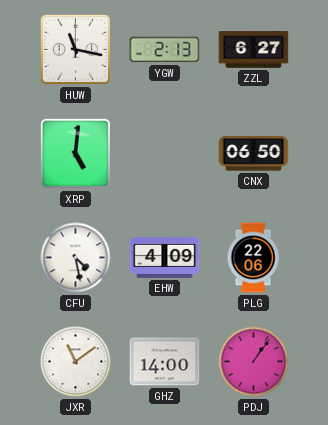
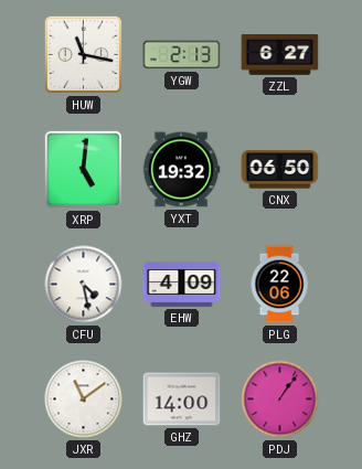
YXT: none -> 19:32 (181, 170)
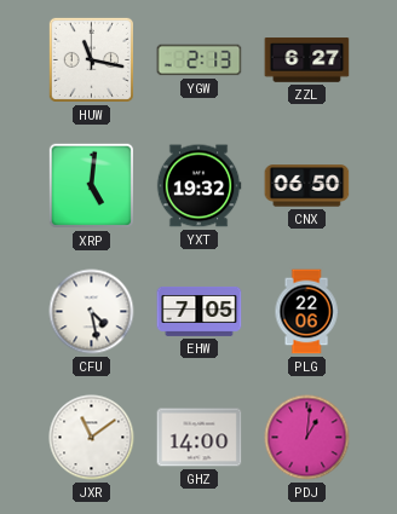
EHW: 4:09 -> 7:05 (200, 311)
PDJ: 1:06 -> 1:01 (307, 438)
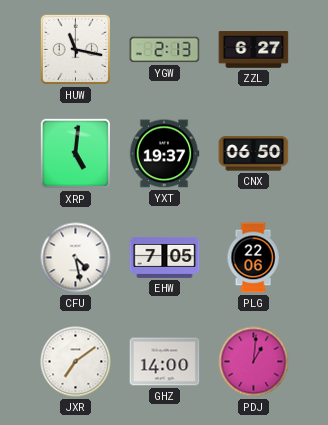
YXT: 19:32 -> 19:37 (164, 154)
JXR: 11:09 -> 7:09 (76, 362)
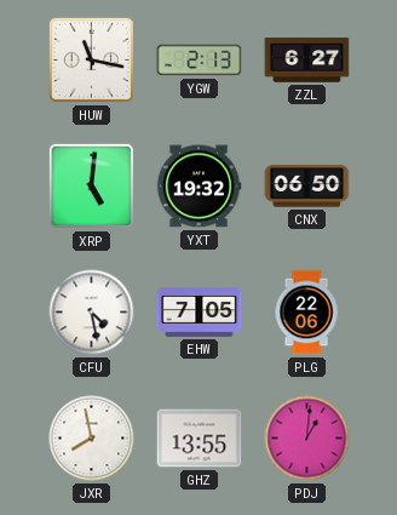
YXT: 19:37 -> 19:32 (198, 187)
JXR: 7:09 -> 7:58 (92, 439)
GHZ: 14:00 -> 13:55 (200, 439)
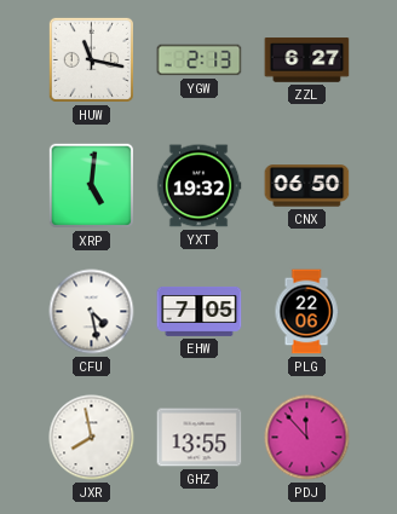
PDJ: 1:01 -> 11:53 (307, 438)
